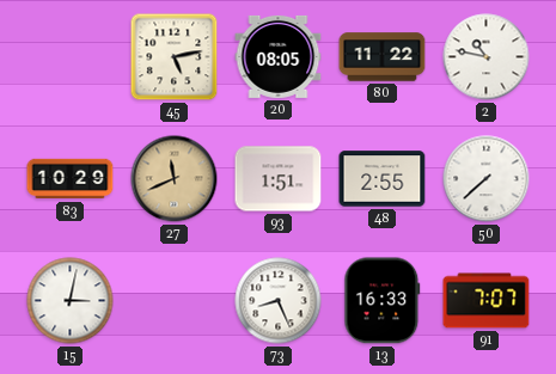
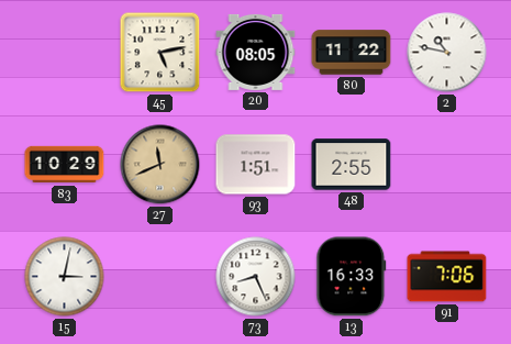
50: 7:38 -> none (487, 179)
91: 7:07 -> 7:06 (447, 277)
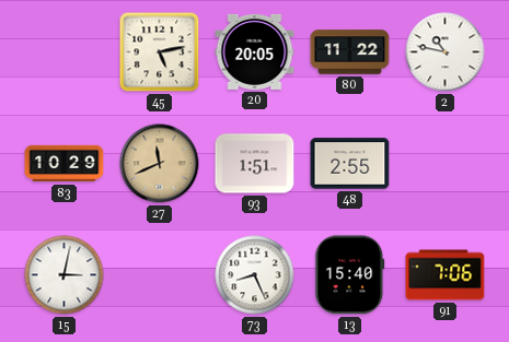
20: 08:05 -> 20:05 (255, 51)
13: 16:33 -> 15:40 (350, 275)
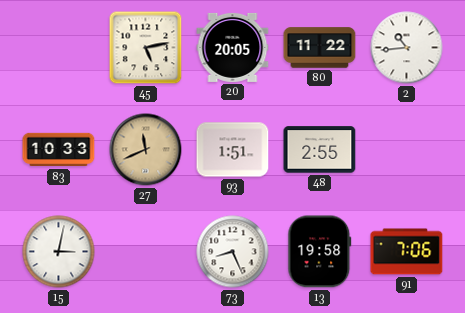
2: 10:47 -> 10:44 (407, 48)
83: 10:29 -> 10:33 (59, 150)
13: 15:40 -> 19:58 (320, 252)
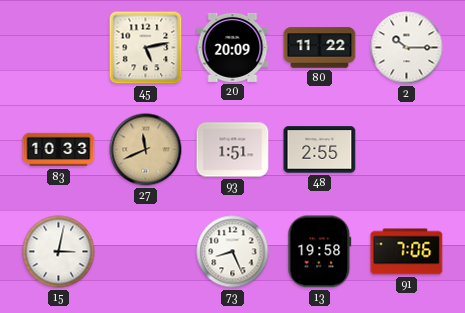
20: 20:05 -> 20:09 (233, 47)
2: 10:44 -> 10:15 (407, 48)
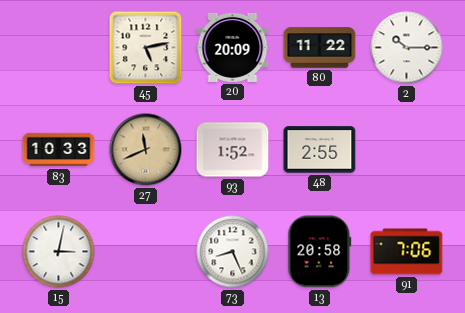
93: 1:51 -> 1:52 (233, 150)
13: 19:58 -> 20:58 (320, 252)
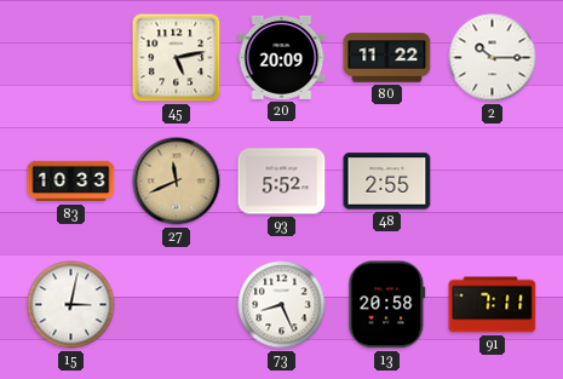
93: 1:52 -> 5:52 (282, 182)
91: 7:06 -> 7:11 (493, 305)
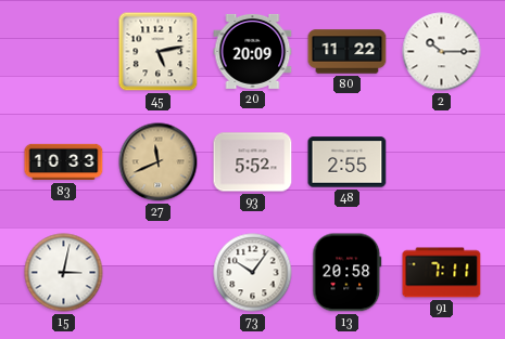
73: 8:26 -> 10:06 (253, 273)
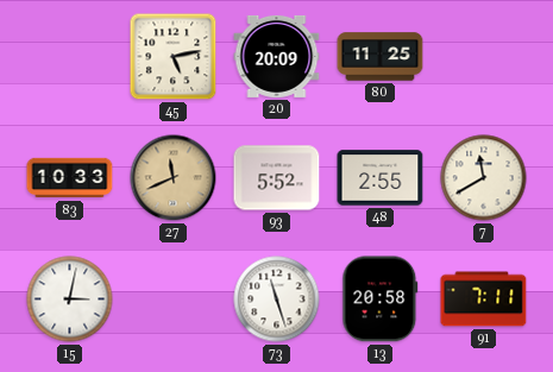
80: 11:22 -> 11:25 (381, 57)
2: 10:15 -> none (442, 52)
7: none -> 11:40 (484, 178)
73: 10:06 -> 11:27 (277, 300)
